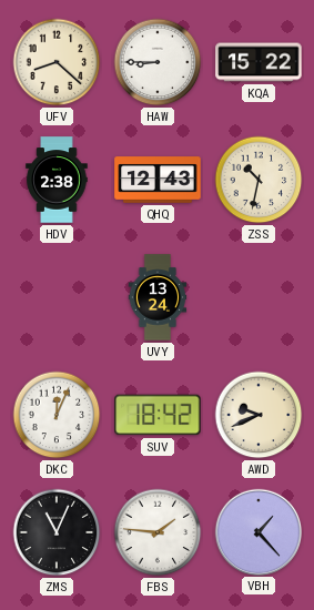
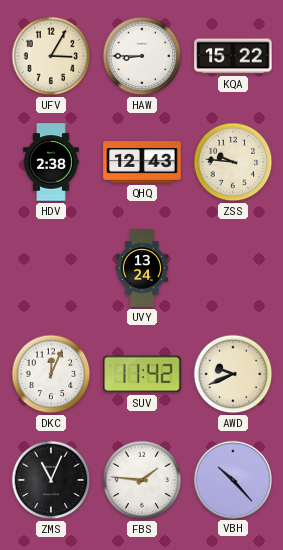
UFV: 8:22 -> 3:05 (51, 56)
ZSS: 10:32 -> 9:46 (233, 162)
SUV: 18:42 -> 11:42 (142, 374)
VBH: 1:23 -> 10:23 (232, 479)
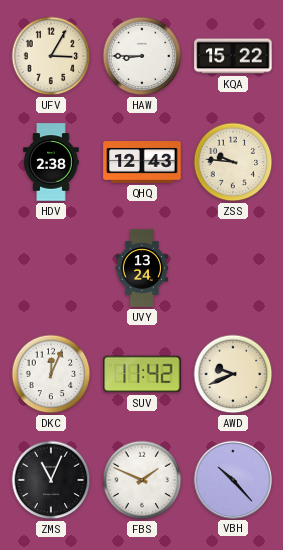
FBS: 1:46 -> 1:49 (142, 480)
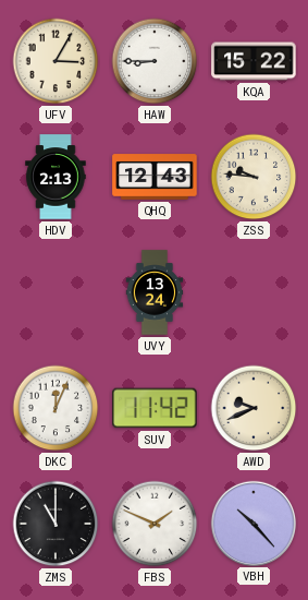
HDV: 2:38 -> 2:13 (56, 177)
ZMS: 11:04 -> 11:00 (56, 524)
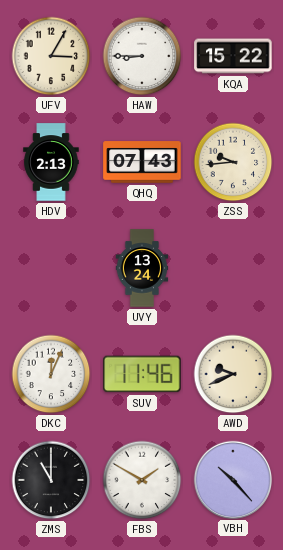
QHQ: 12:43 -> 07:43 (142, 162)
ZSS: 9:46 -> 9:44 (233, 162)
SUV: 11:42 -> 11:46 (142, 374)
FBS: 1:49 -> 1:50 (142, 480)
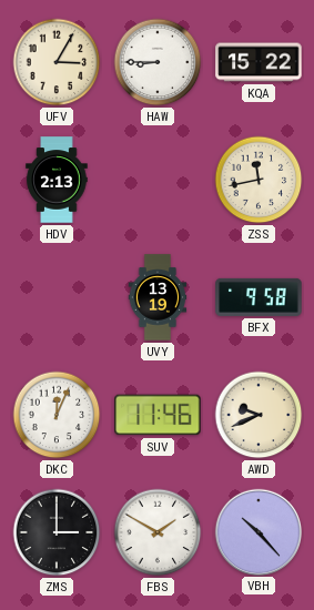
QHQ: 07:43 -> none (142, 162)
ZSS: 9:44 -> 11:43 (259, 180)
UVY: 13:24 -> 13:19 (158, 297)
BFX: none -> 9:58 (259, 297)
ZMS: 11:00 -> 3:00 (57, 532)
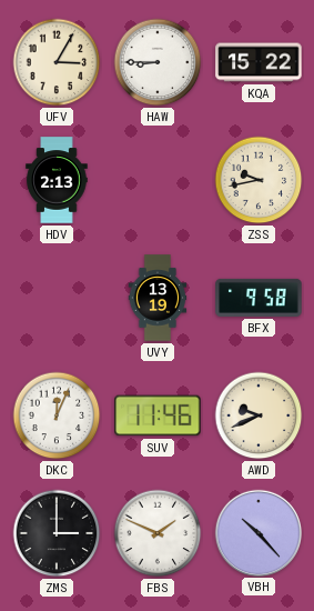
ZSS: 11:43 -> 9:43 (259, 180)
FBS: 1:50 -> 1:49 (158, 533)
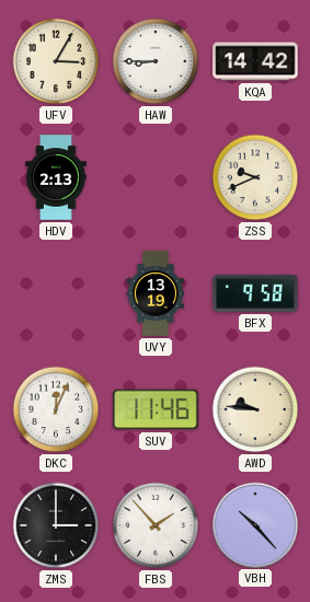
KQA: 15:22 -> 14:42 (255, 61)
ZSS: 9:43 -> 9:41 (255, 177)
AWD: 9:41 -> 9:46 (255, 409)
FBS: 1:49 -> 1:53 (156, 525)
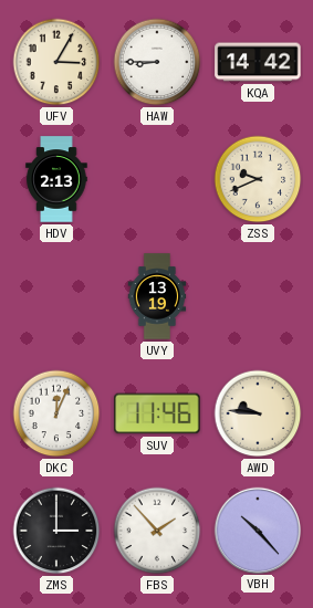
BFX: 9:58 -> none (255, 293)
